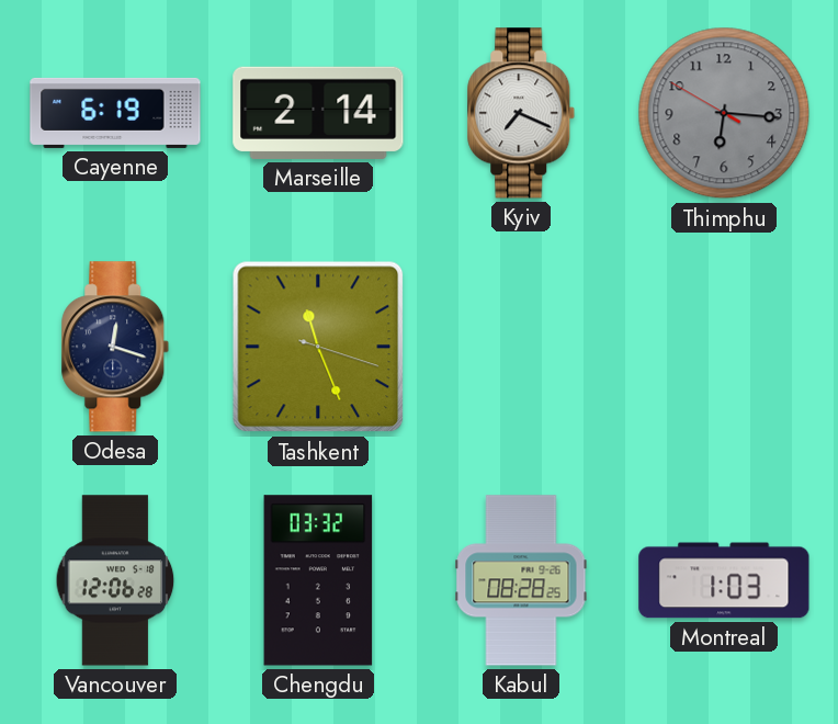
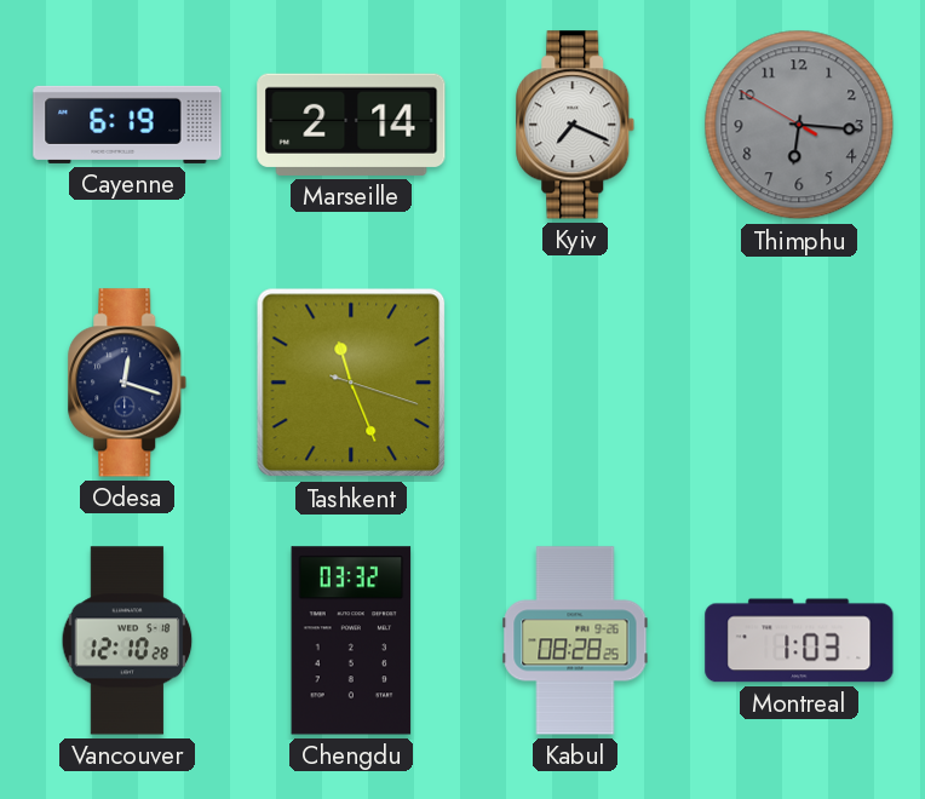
Vancouver: 12:06 -> 12:10 (127, 640)
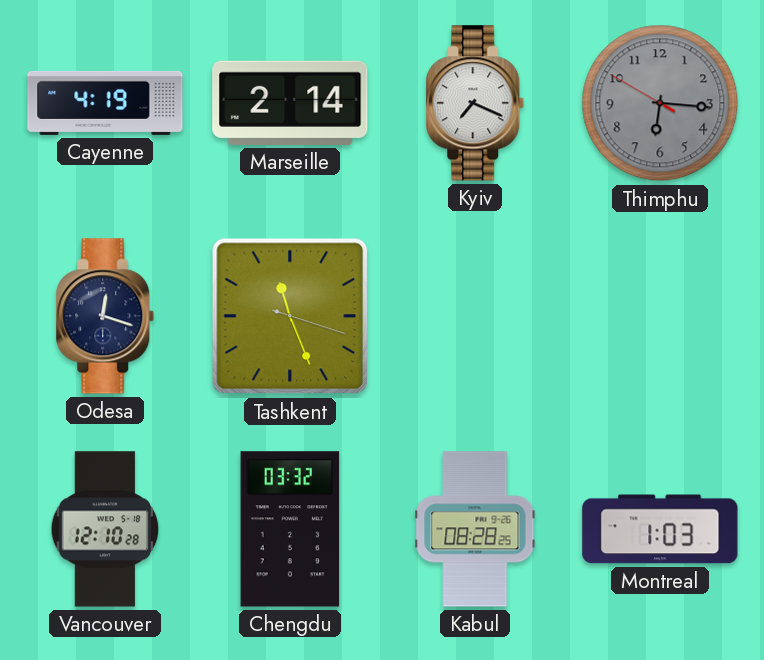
Cayenne: 6:19 -> 4:19 (105, 103)
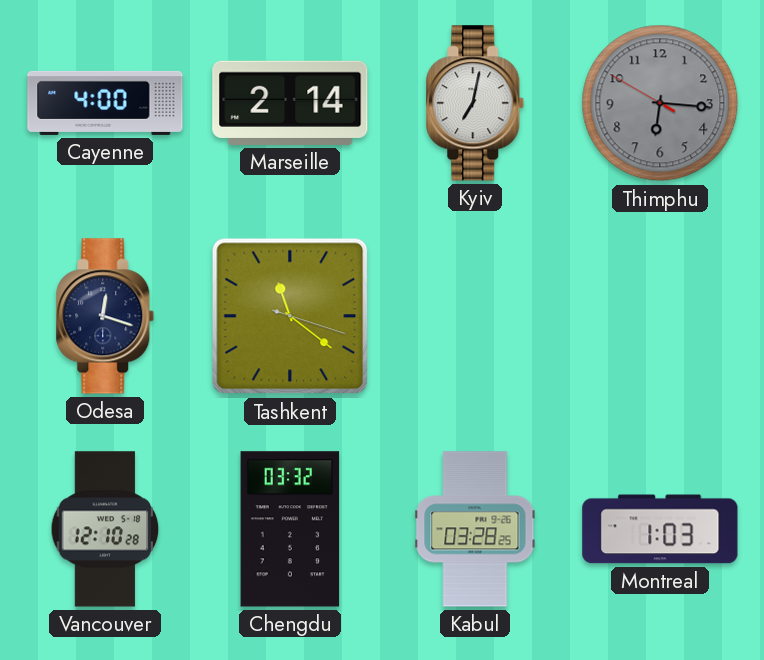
Cayenne: 4:19 -> 4:00 (105, 103)
Kyiv: 7:19 -> 7:02 (475, 103)
Tashkent: 11:26 -> 11:21 (290, 316)
Kabul: 08:28 -> 03:28 (475, 529)
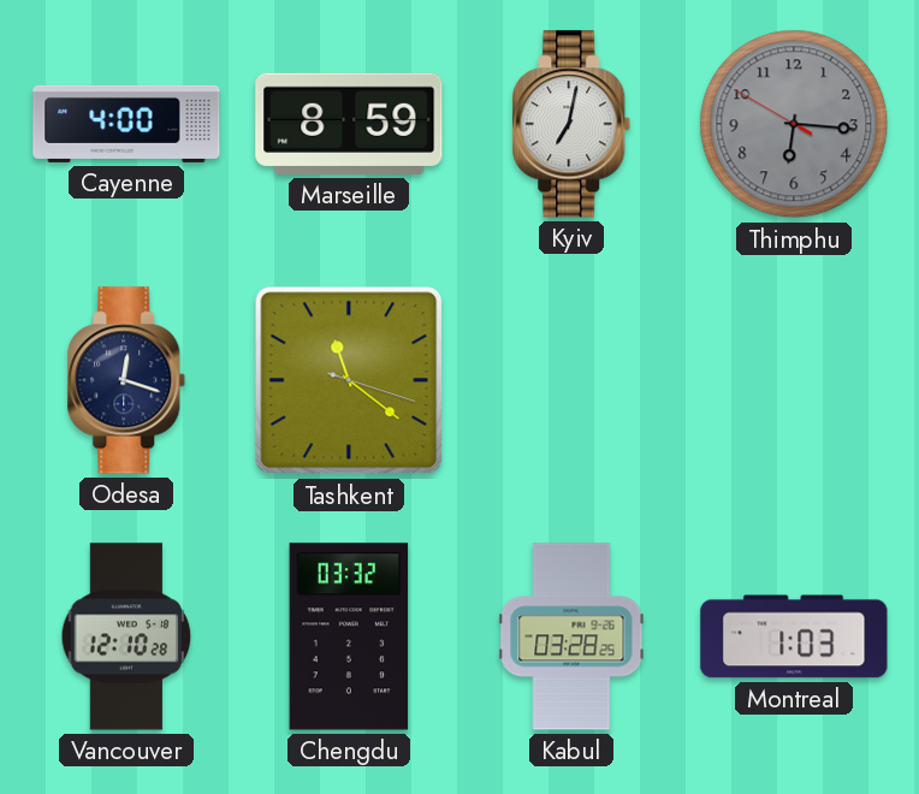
Marseille: 2:14 -> 8:59 (349, 124)
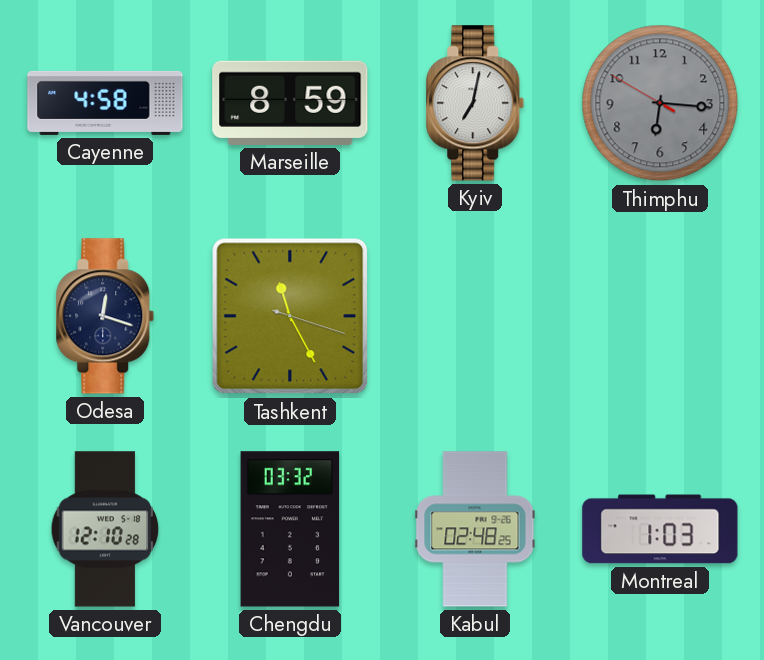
Cayenne: 4:00 -> 4:58 (105, 103)
Tashkent: 11:21 -> 11:25 (290, 316)
Kabul: 03:28 -> 02:48 (475, 529)
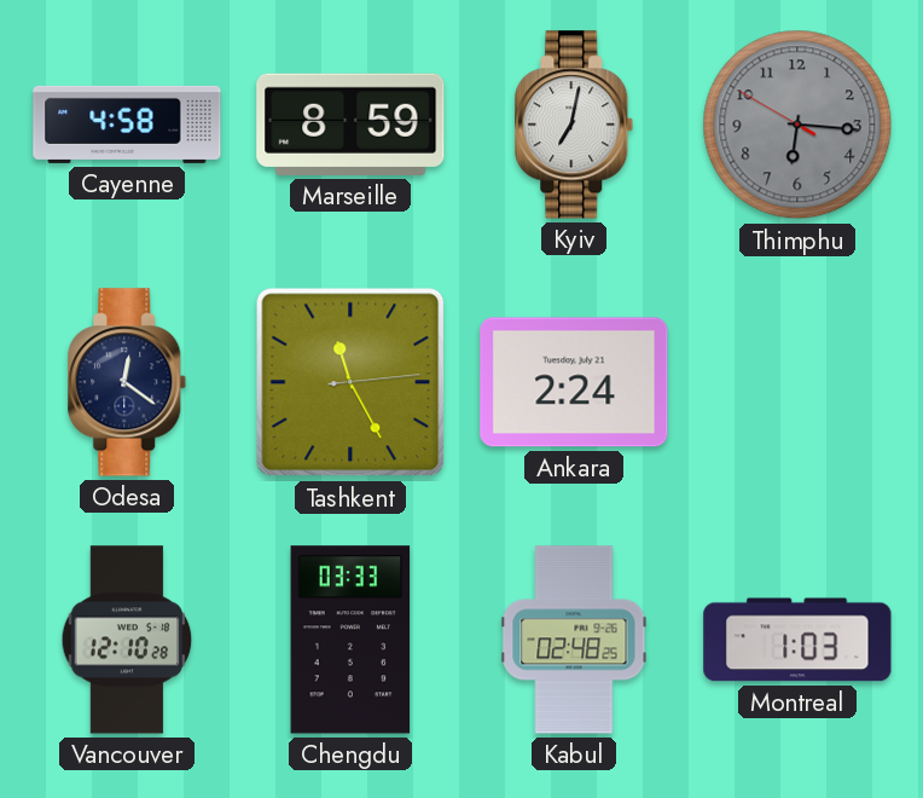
Odesa: 12:18 -> 12:21 (127, 382)
Tashkent: 11:25:18 -> 11:25:14 (350, 382)
Ankara: none -> 2:24 (574, 382)
Chengdu: 03:32 -> 03:33 (350, 640)
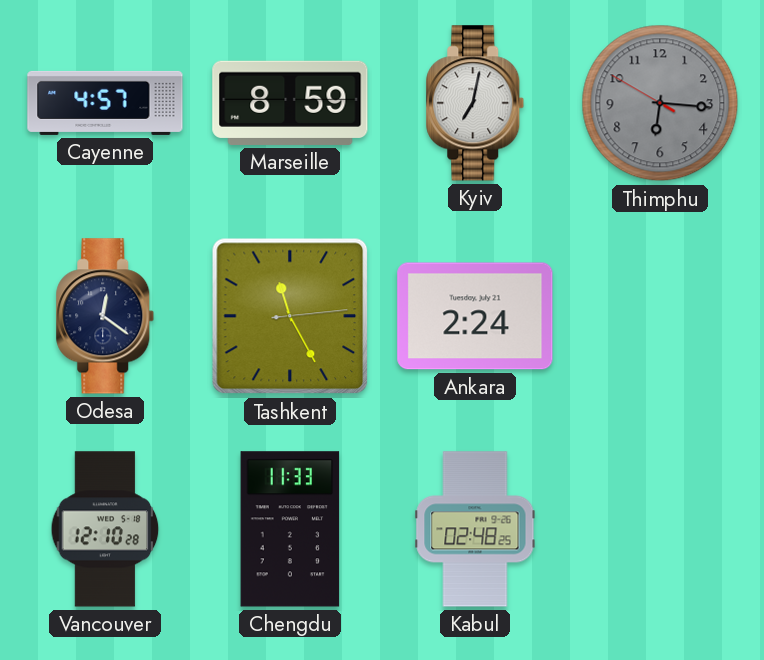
Cayenne: 4:58 -> 4:57 (105, 103)
Chengdu: 03:33 -> 11:33 (290, 529)
Montreal: 1:03 -> none (797, 640)
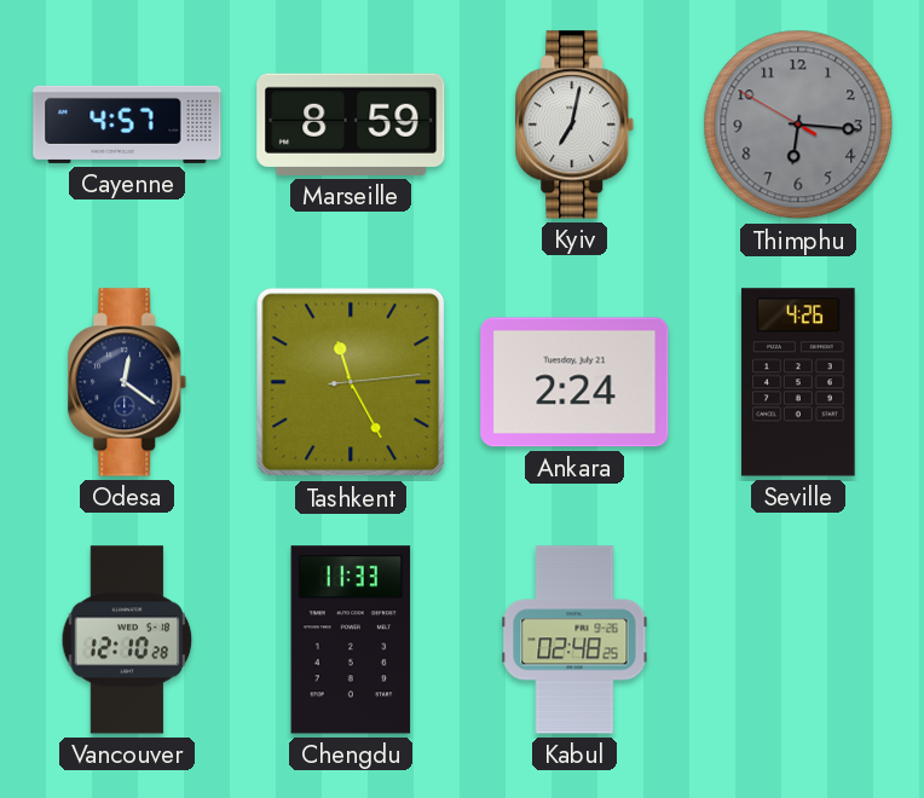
Seville: none -> 4:26 (798, 382)
